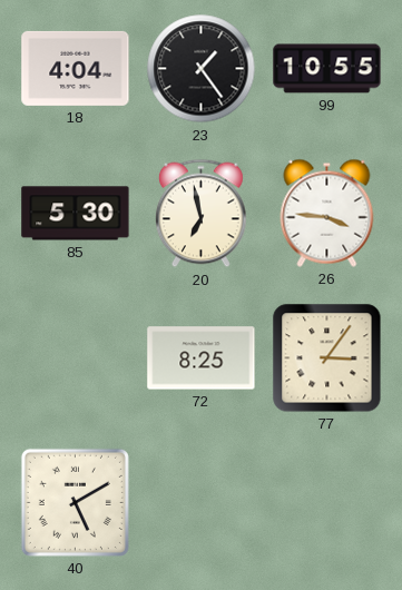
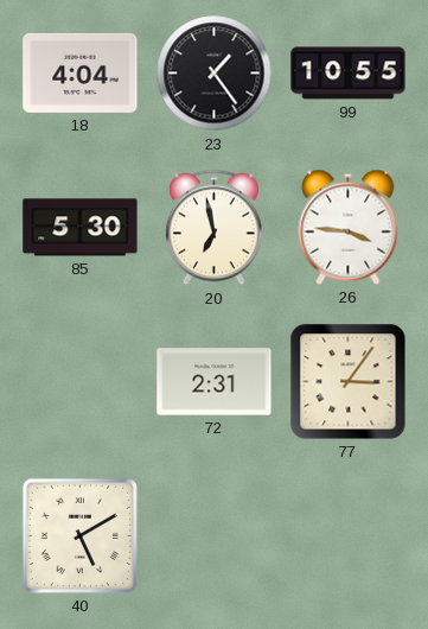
72: 8:25 -> 2:31 (215, 382)
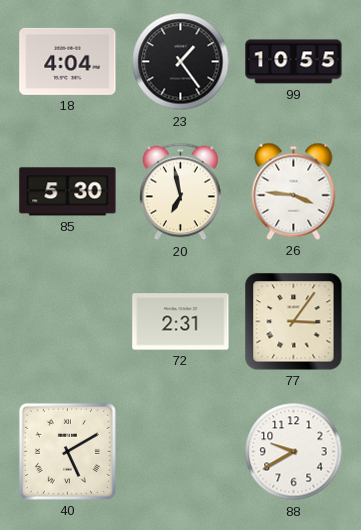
88: none -> 9:40 (294, 452)
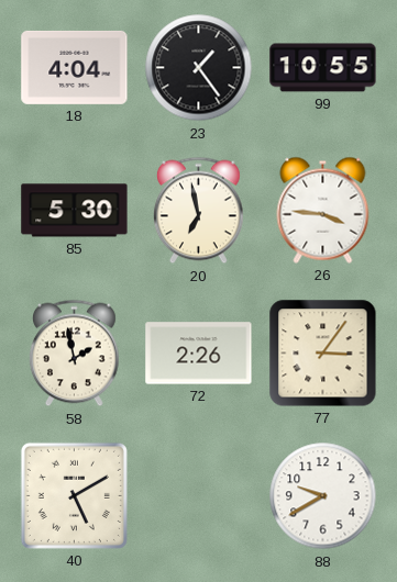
58: none -> 1:58 (75, 354)
72: 2:31 -> 2:26 (199, 354)
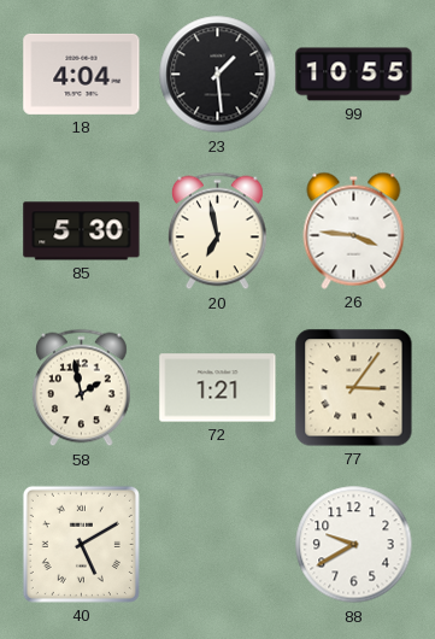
23: 1:24 -> 1:29 (218, 75)
72: 2:26 -> 1:21 (218, 388)
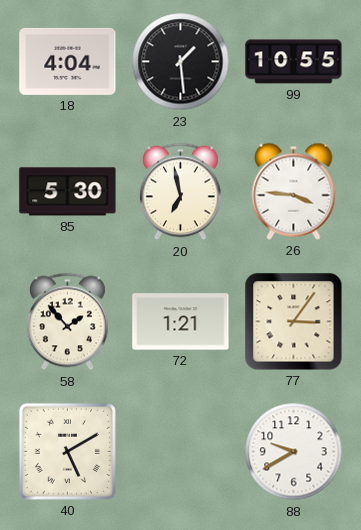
58: 1:58 -> 1:53 (68, 322)
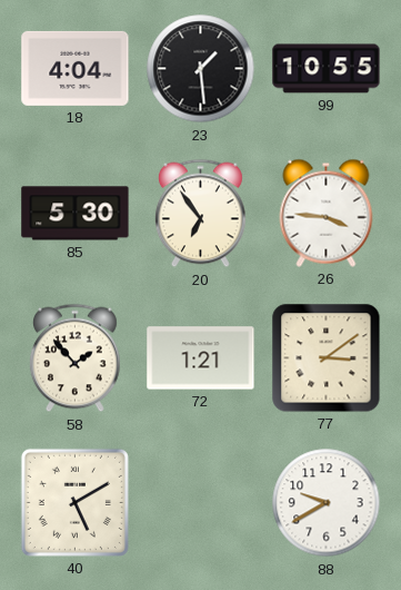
20: 6:58 -> 6:54 (201, 214)
77: 3:06 -> 3:09 (327, 358)
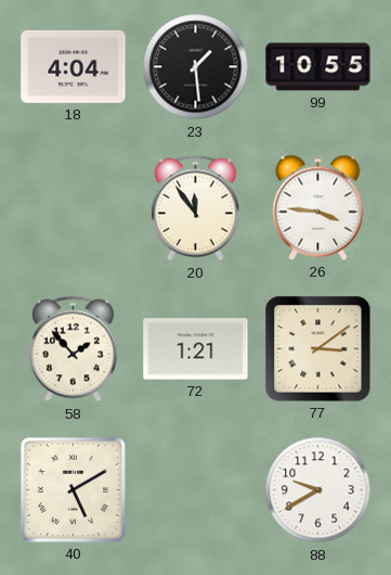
85: 5:30 -> none (76, 214)
20: 6:54 -> 11:54 (196, 208)
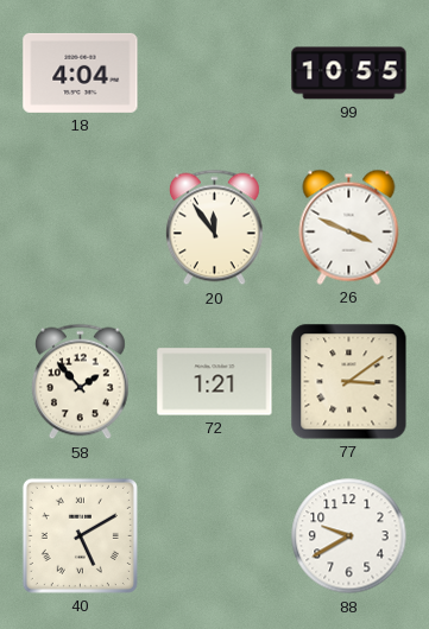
23: 1:29 -> none (196, 67)
26: 3:46 -> 3:49 (349, 227)
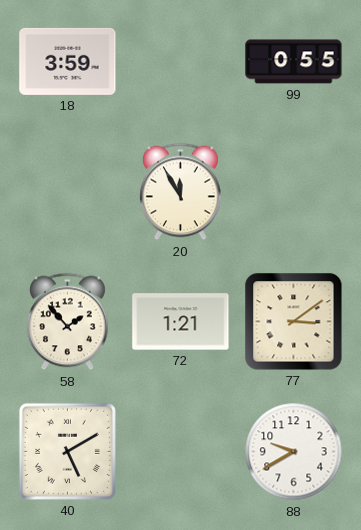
18: 4:04 -> 3:59 (68, 61)
99: 10:55 -> 0:55 (294, 62)
20: 11:54 -> 11:55 (181, 192)
26: 3:49 -> none (349, 227)
